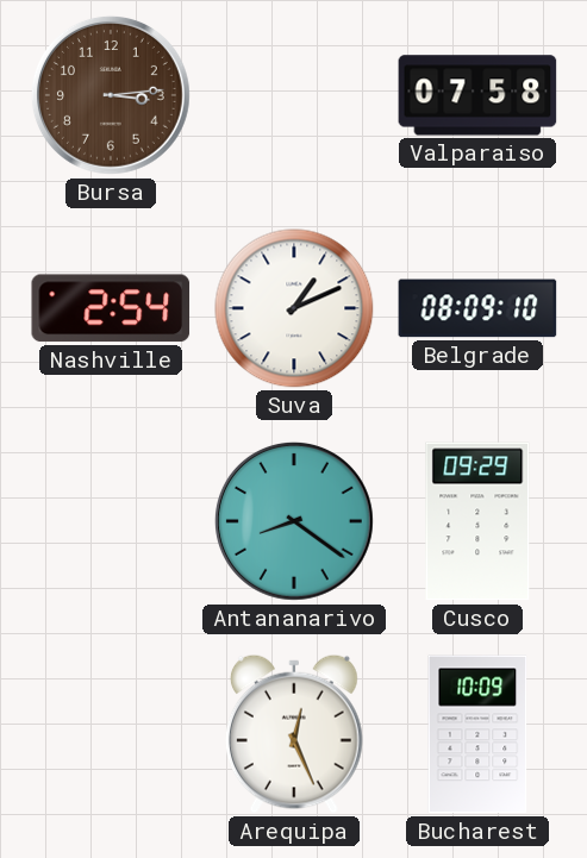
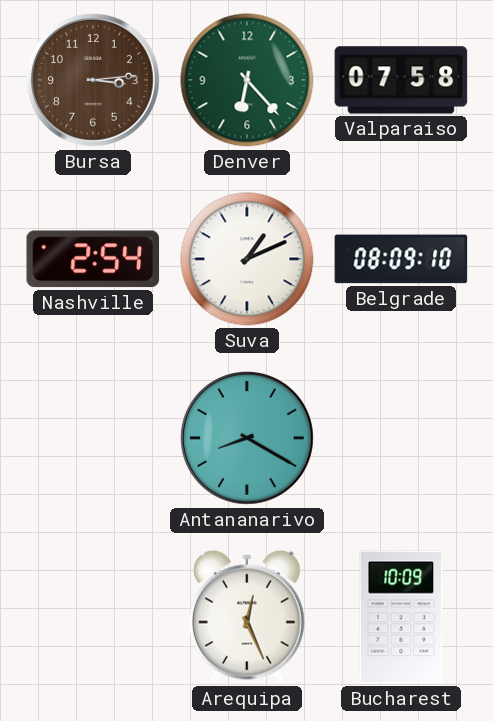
Denver: none -> 6:23 (247, 80)
Antananarivo: 8:21 -> 8:20 (247, 438)
Cusco: 09:29 -> none (477, 521)
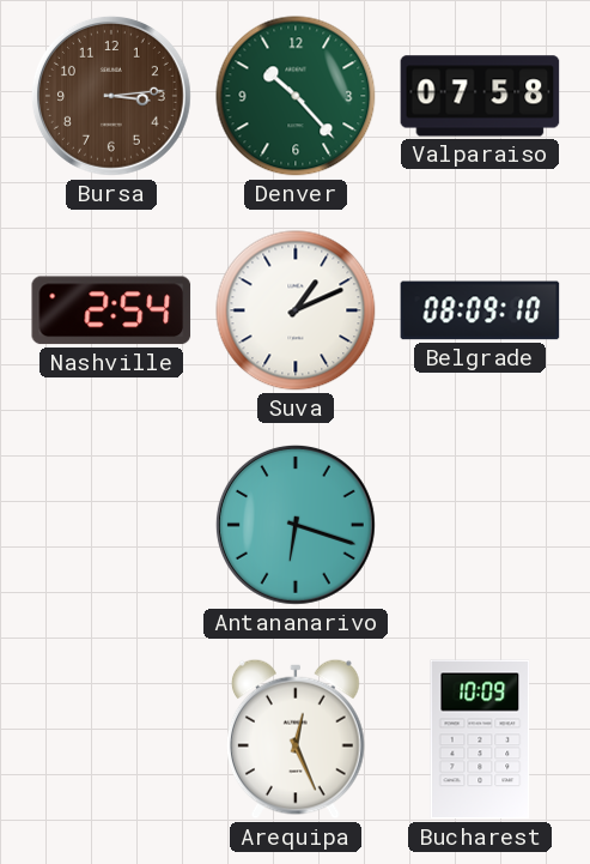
Denver: 6:23 -> 10:23 (296, 96)
Antananarivo: 8:20 -> 6:18 (296, 525)
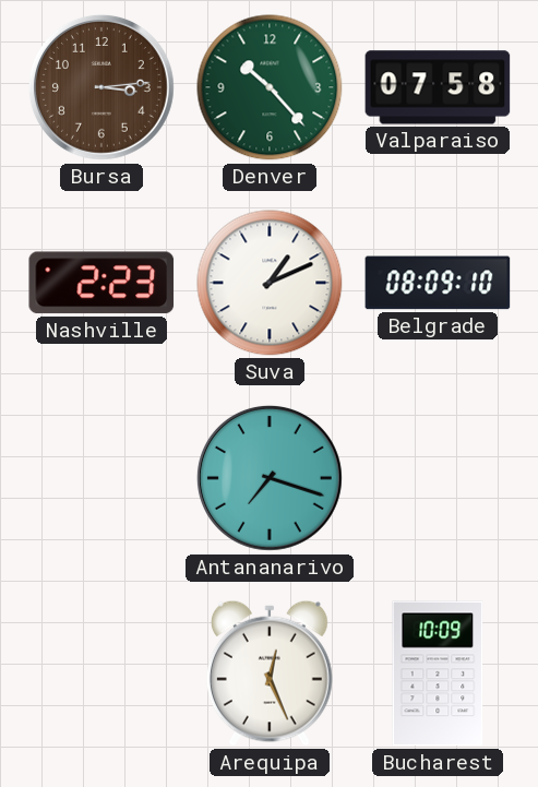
Nashville: 2:54 -> 2:23 (101, 283)
Antananarivo: 6:18 -> 7:18 (270, 478)
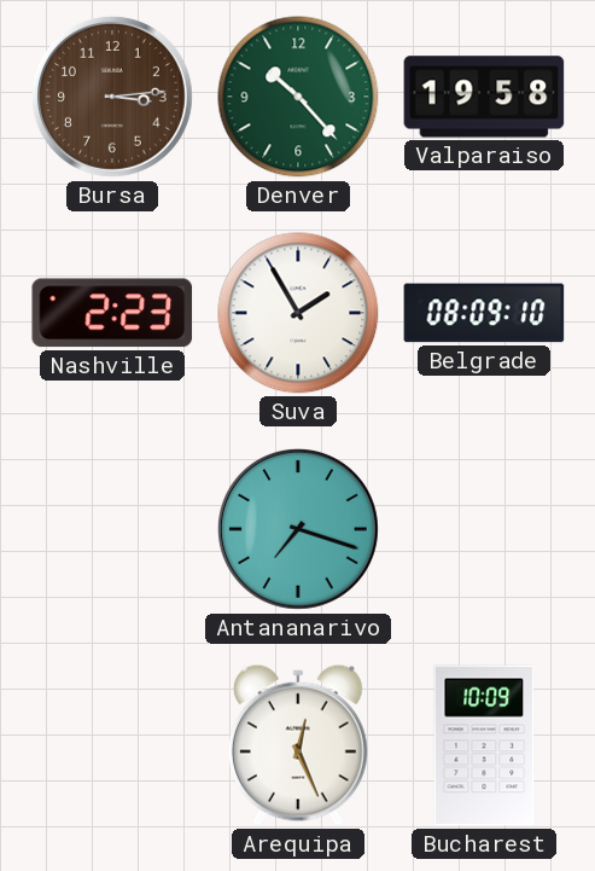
Valparaiso: 07:58 -> 19:58 (484, 97)
Suva: 1:11 -> 1:55 (298, 313)
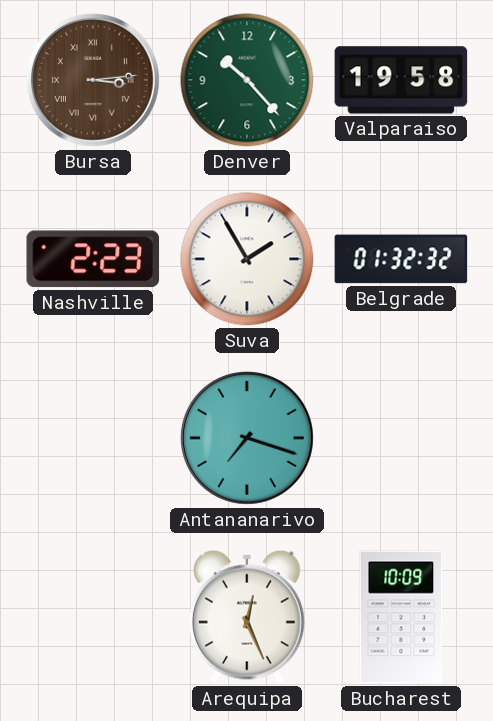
Bursa numerals: Arabic -> Roman (93, 80)
Belgrade: 08:09 -> 01:32 (401, 259)
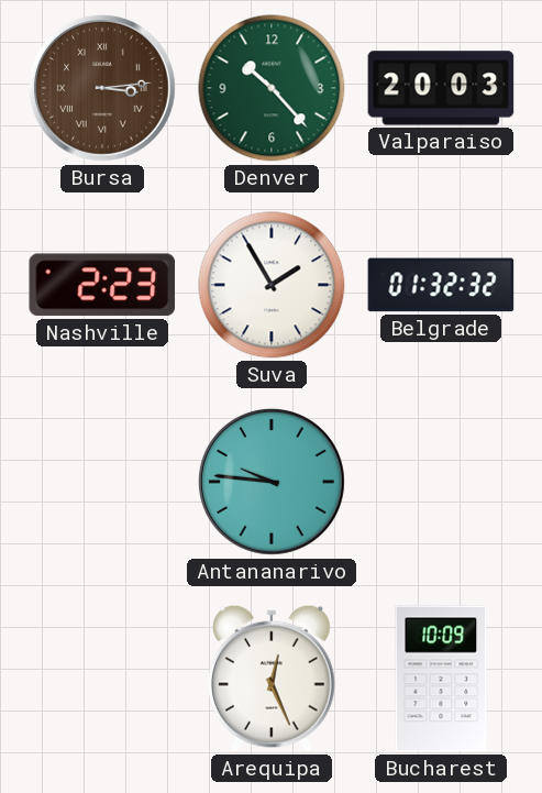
Valparaiso: 19:58 -> 20:03 (441, 88)
Antananarivo: 7:18 -> 9:46 (272, 482)
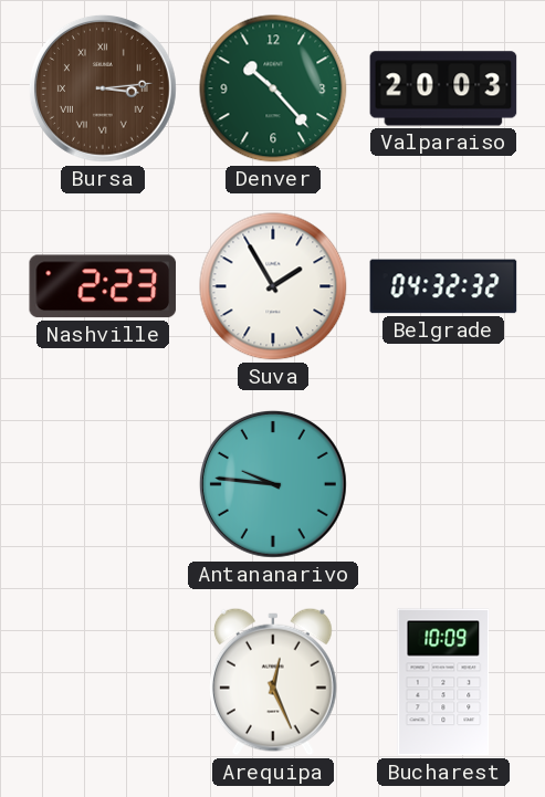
Belgrade: 01:32 -> 04:32 (443, 286)
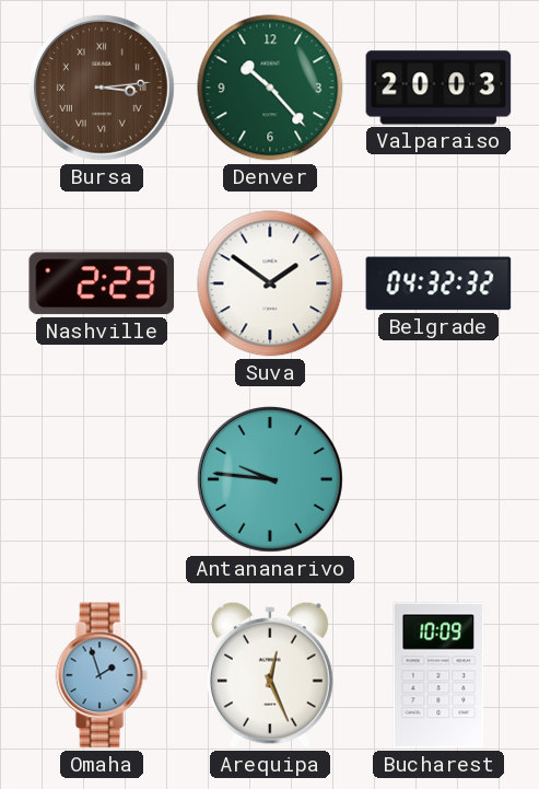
Suva: 1:55 -> 1:51 (270, 283)
Omaha: none -> 1:57 (102, 675)
